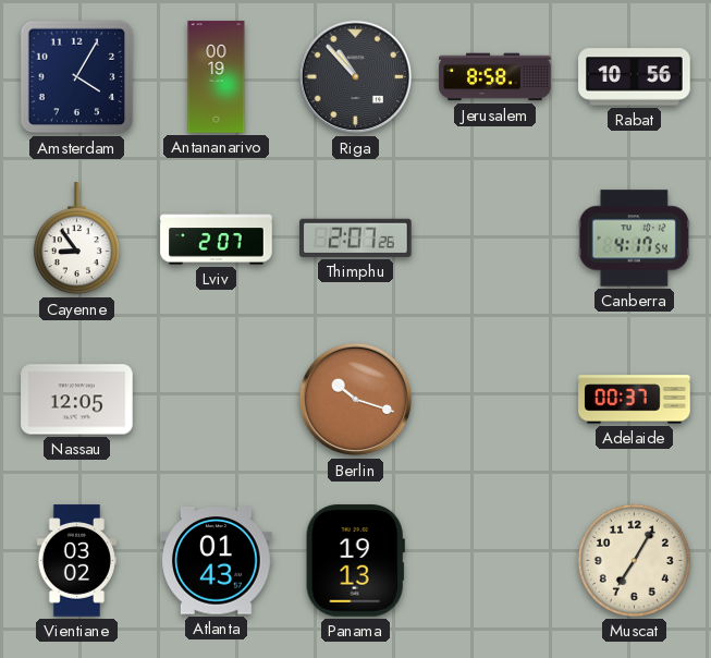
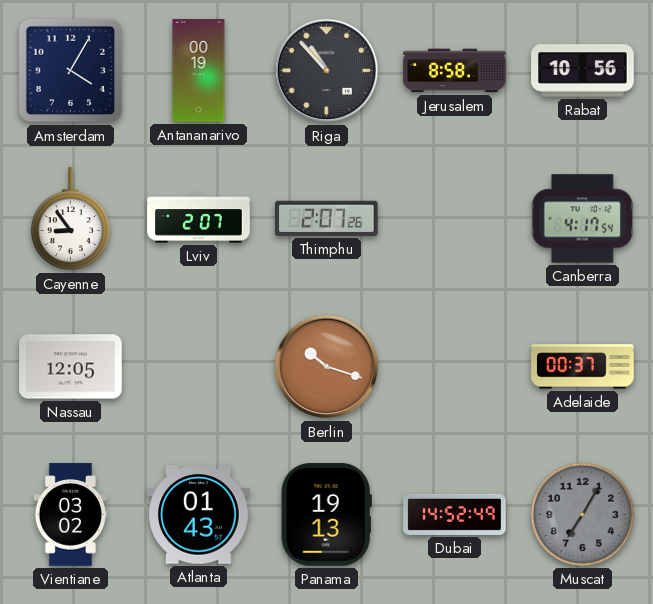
Dubai: none -> 14:52 (455, 514)
Muscat dial: cream -> grey (582, 514)
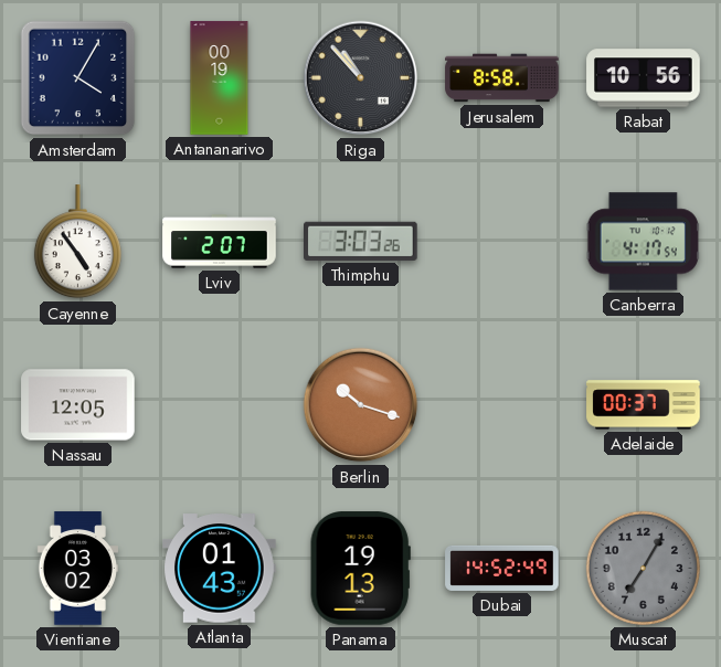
Cayenne: 8:54 -> 4:54 (77, 242)
Thimphu: 2:07 -> 3:03 (361, 241)
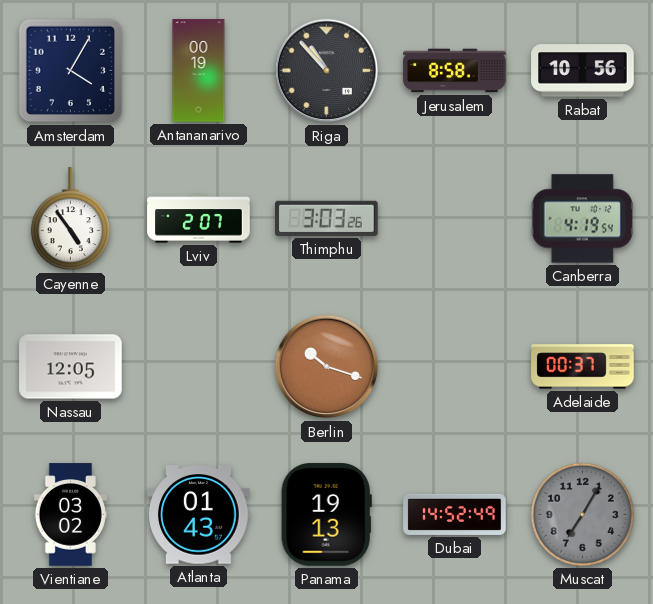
Canberra: 4:17 -> 4:19 (582, 219)
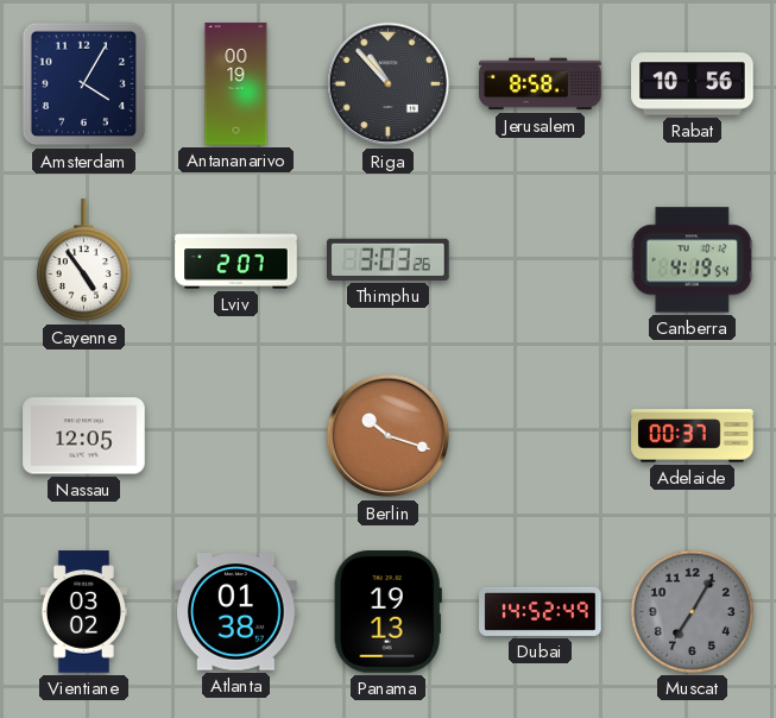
Atlanta: 01:43 -> 01:38 (236, 612)
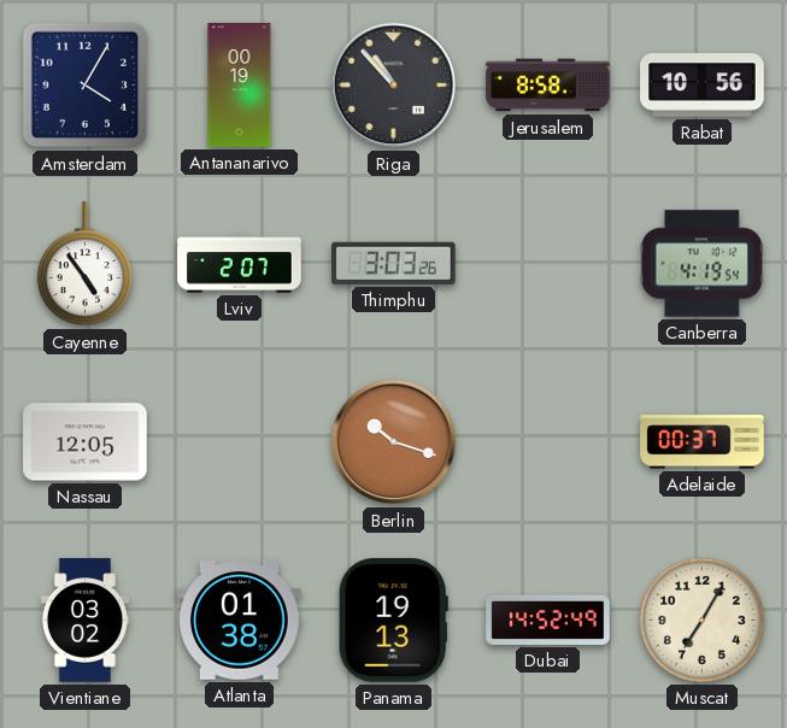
Muscat dial: grey -> cream (701, 620)
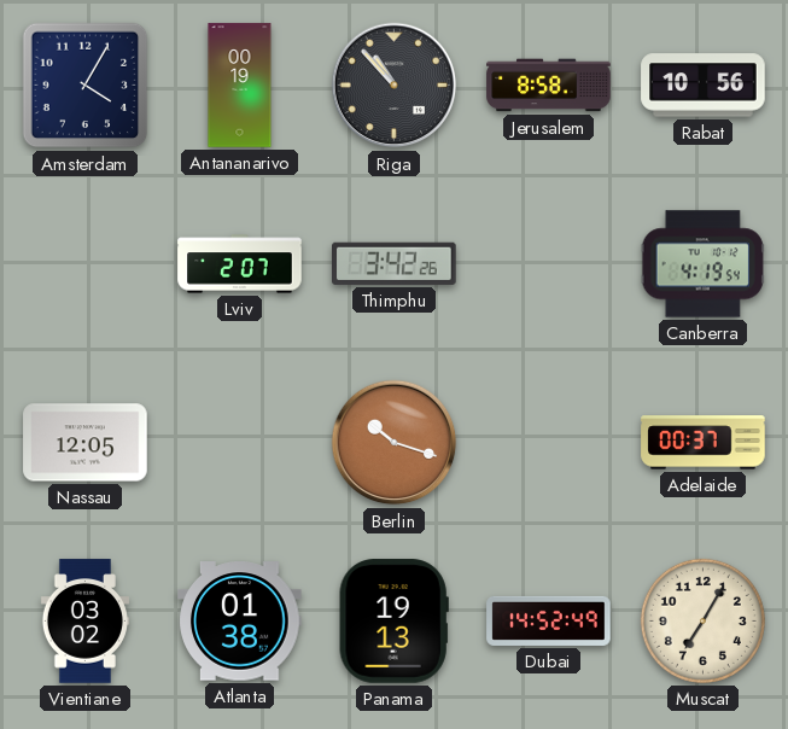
Cayenne: 4:54 -> none (84, 264)
Thimphu: 3:03 -> 3:42 (395, 263)
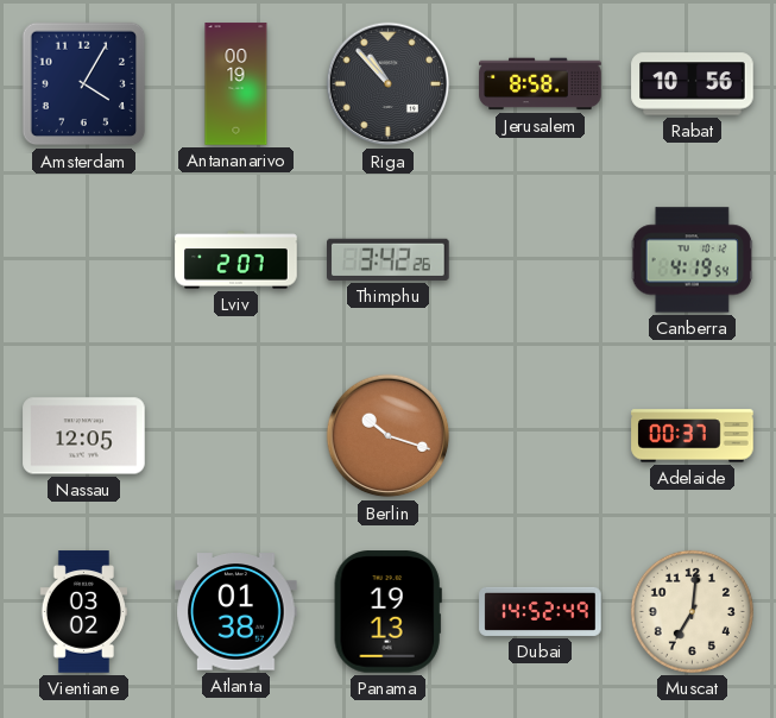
Muscat: 7:05 -> 7:01 (692, 611)
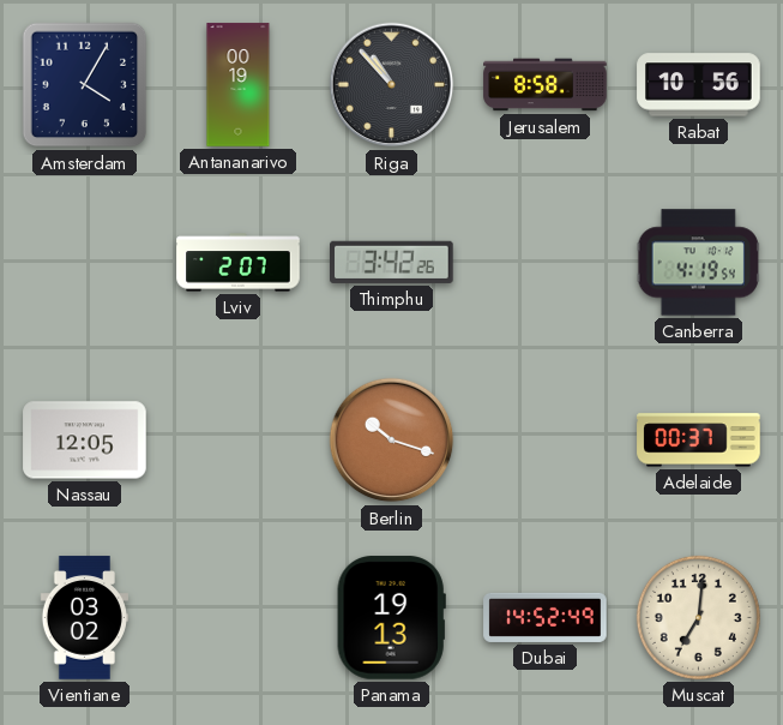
Atlanta: 01:38 -> none (236, 612)
